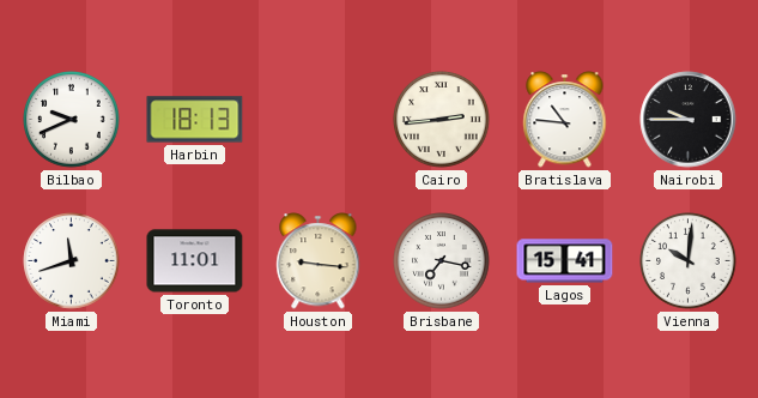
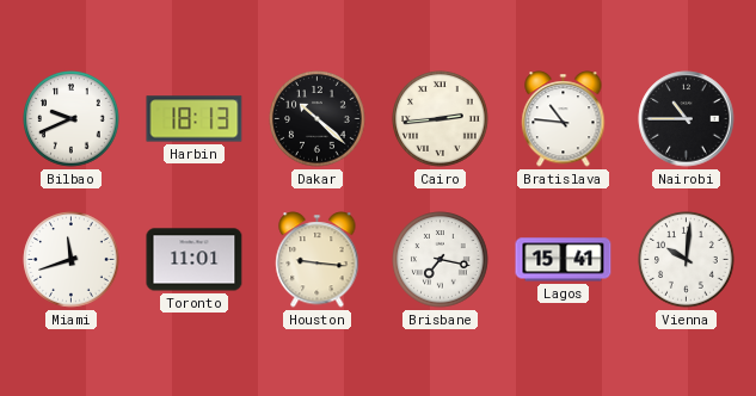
Dakar: none -> 10:22 (318, 119)
Nairobi: 9:45 -> 10:45 (687, 119)
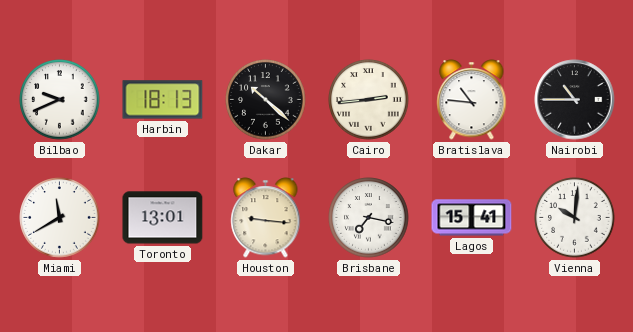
Miami: 11:42 -> 11:40 (60, 218)
Toronto: 11:01 -> 13:01 (163, 218)
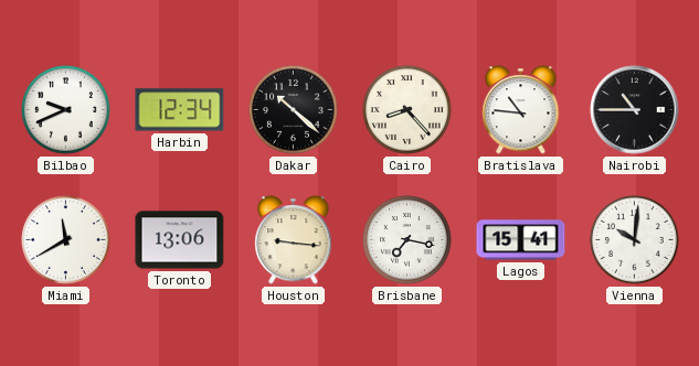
Harbin: 18:13 -> 12:34 (180, 110)
Cairo: 2:44 -> 8:23 (407, 110)
Toronto: 13:01 -> 13:06 (180, 240)
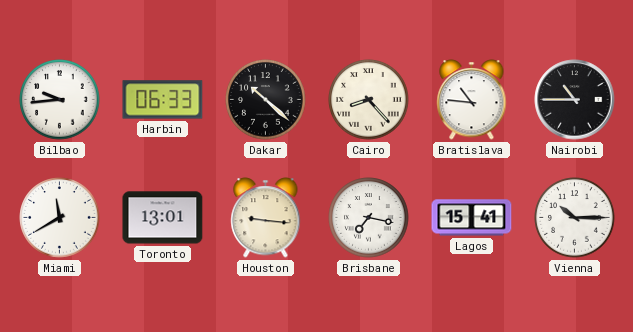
Bilbao: 9:41 -> 9:44 (60, 100)
Harbin: 12:34 -> 06:33 (163, 100)
Toronto: 13:06 -> 13:01 (163, 218)
Vienna: 10:01 -> 10:15 (575, 218)
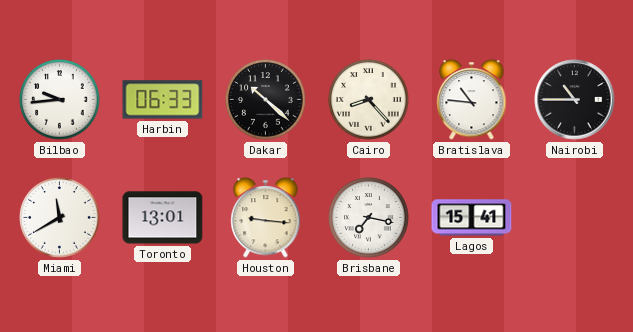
Vienna: 10:15 -> none (575, 218)
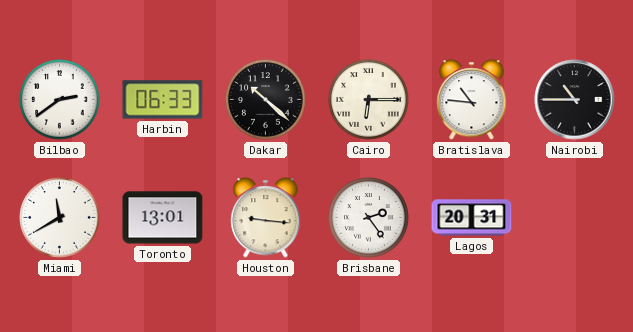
Bilbao: 9:44 -> 2:39 (60, 100)
Cairo: 8:23 -> 6:15 (369, 100)
Brisbane: 7:17 -> 2:24 (369, 218)
Lagos: 15:41 -> 20:31 (472, 218)
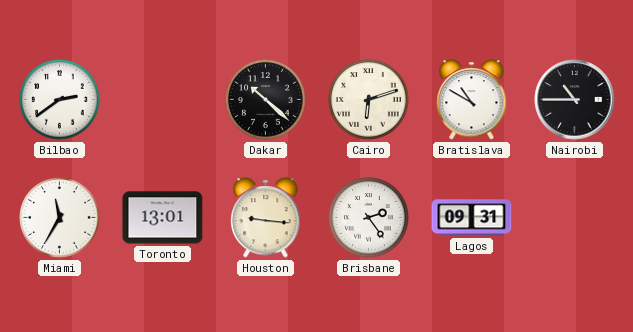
Harbin: 06:33 -> none (163, 100)
Cairo: 6:15 -> 6:12 (369, 100)
Bratislava: 10:46 -> 10:50 (472, 100)
Miami: 11:40 -> 11:35 (60, 218)
Lagos: 20:31 -> 09:31 (472, 218)
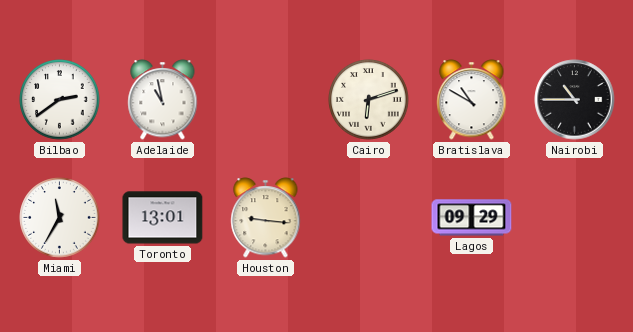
Adelaide: none -> 10:58 (163, 100)
Dakar: 10:22 -> none (266, 100)
Brisbane: 2:24 -> none (369, 218)
Lagos: 09:31 -> 09:29 (472, 218)
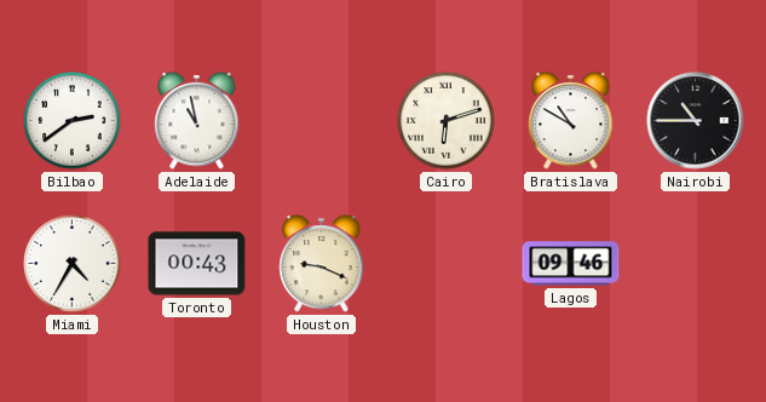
Miami: 11:35 -> 4:35 (73, 264)
Toronto: 13:01 -> 00:43 (197, 264)
Houston: 9:16 -> 9:19 (322, 264)
Lagos: 09:29 -> 09:46 (571, 264)
